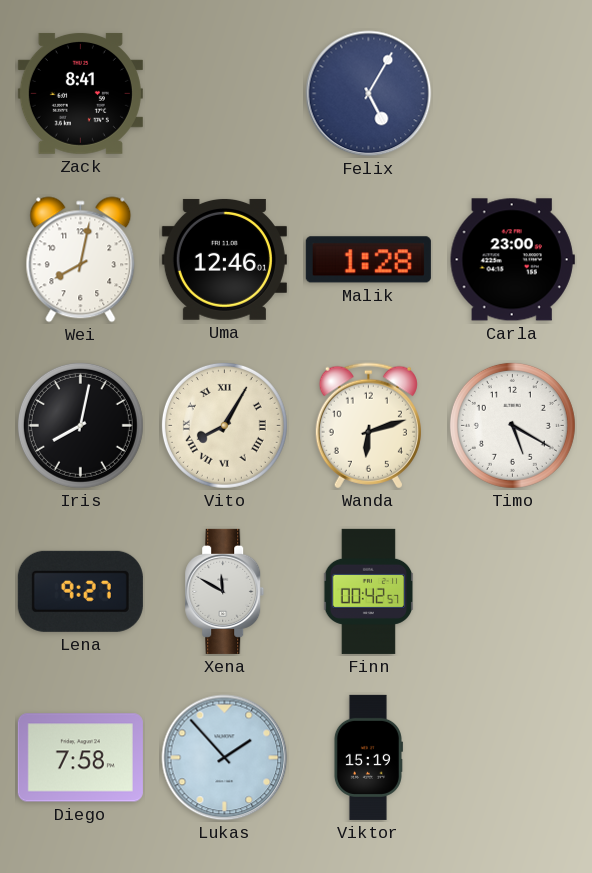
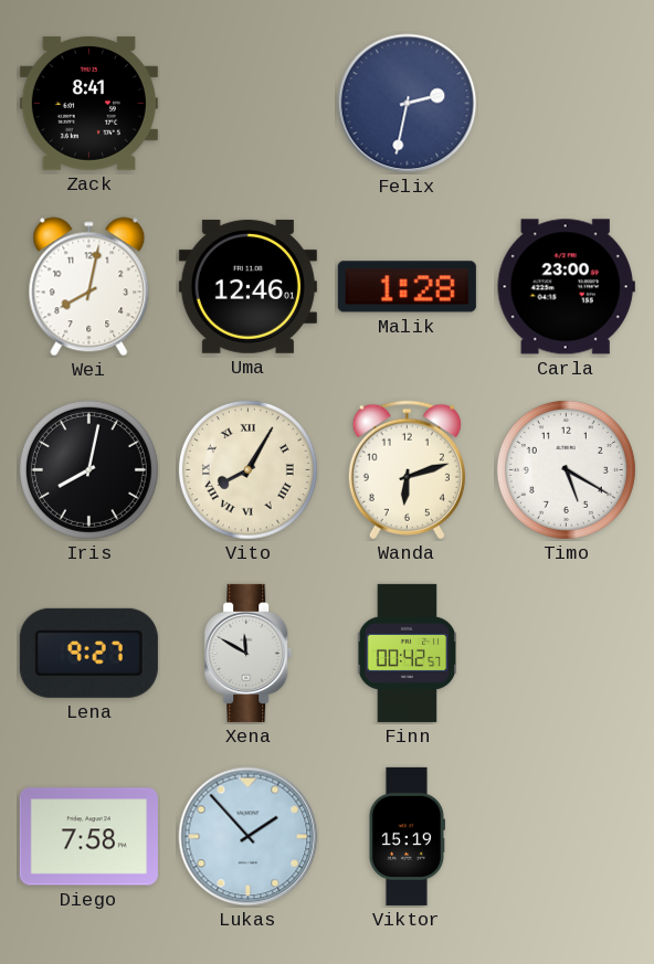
Felix: 5:05 -> 2:32 (408, 104)
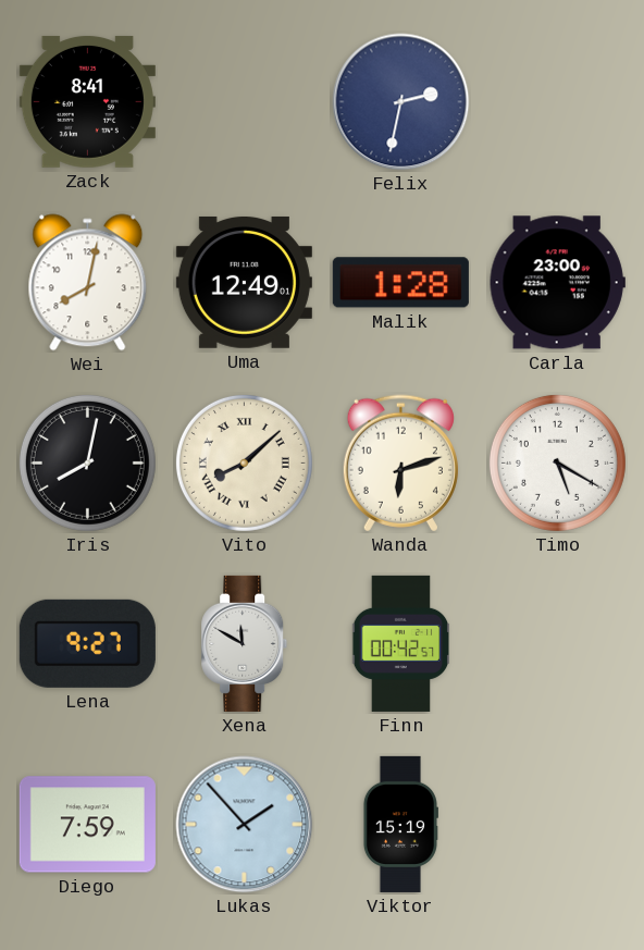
Uma: 12:46 -> 12:49 (244, 282)
Vito: 8:05 -> 8:08 (244, 462)
Diego: 7:58 -> 7:59 (87, 825)
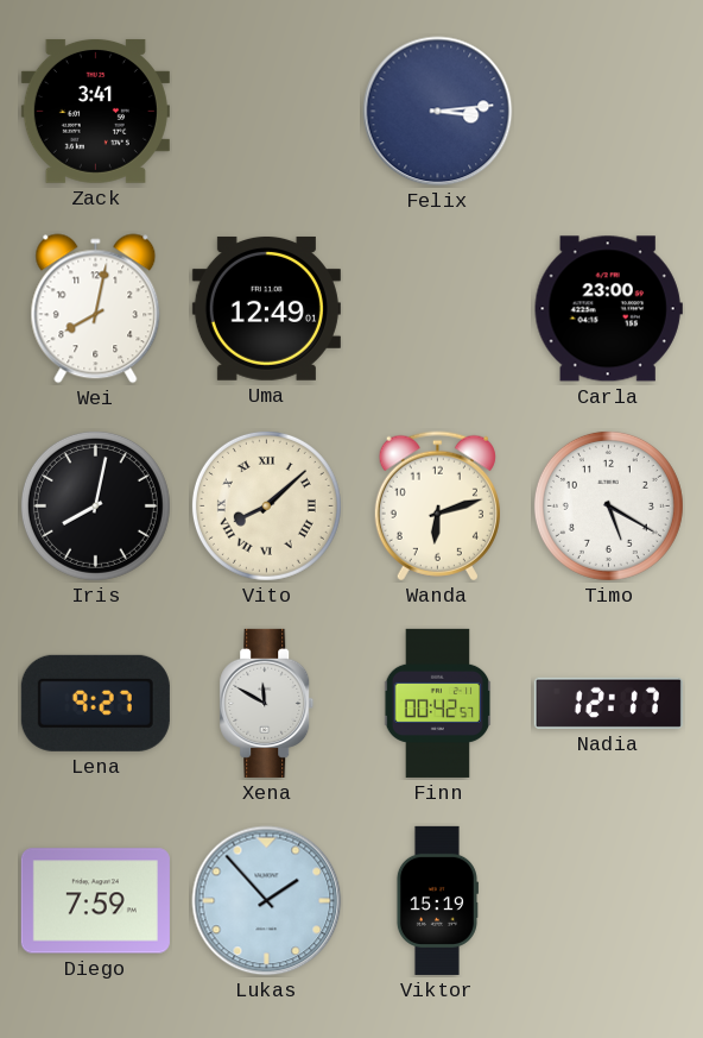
Zack: 8:41 -> 3:41 (95, 111)
Felix: 2:32 -> 3:14 (438, 112)
Malik: 1:28 -> none (400, 283)
Nadia: none -> 12:17 (608, 703)
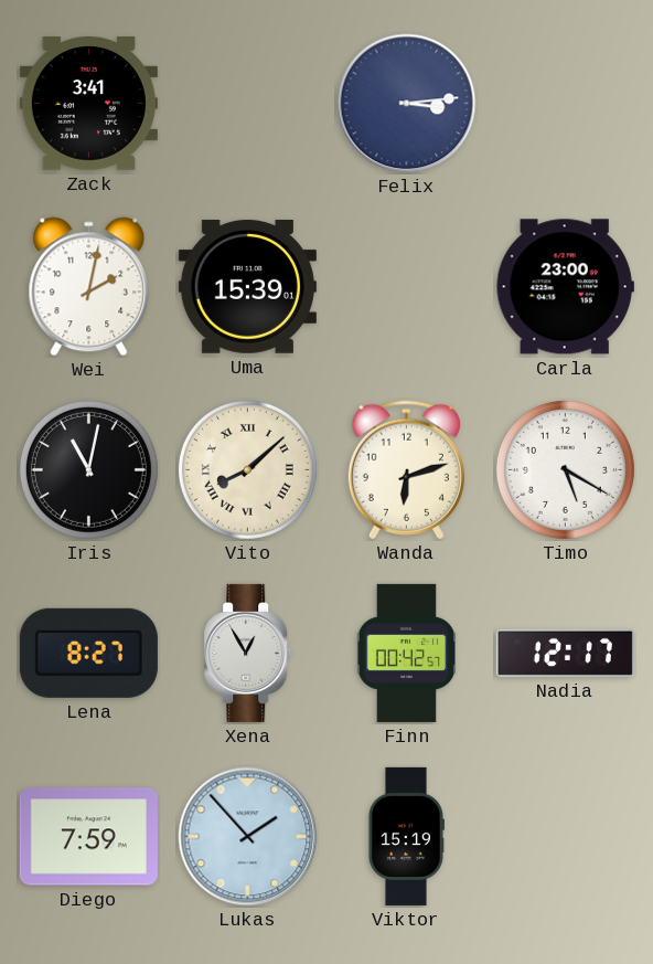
Wei: 8:02 -> 2:02 (89, 287)
Uma: 12:49 -> 15:39 (247, 286)
Iris: 8:02 -> 11:02 (88, 469)
Lena: 9:27 -> 8:27 (88, 653)
Xena: 11:50 -> 12:55 (248, 653)
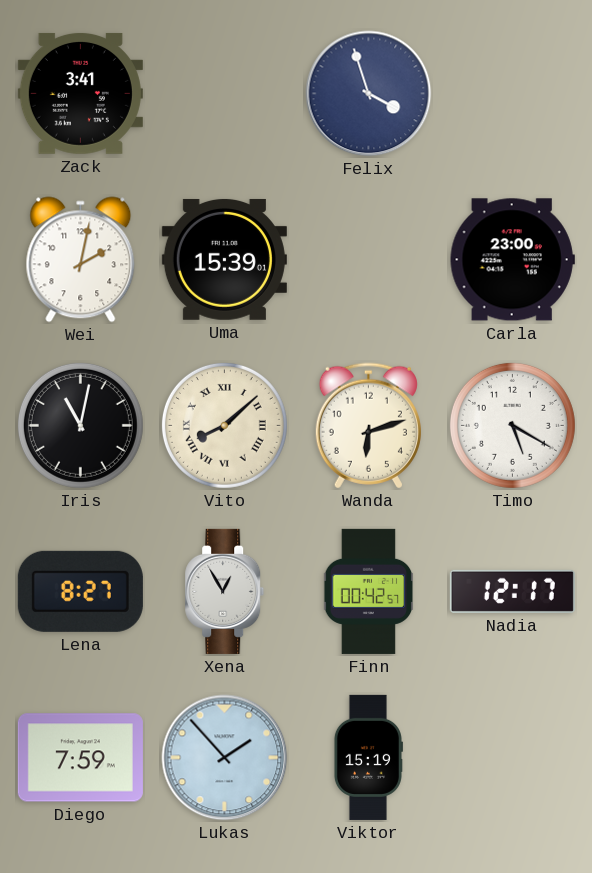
Felix: 3:14 -> 3:57 (369, 94)
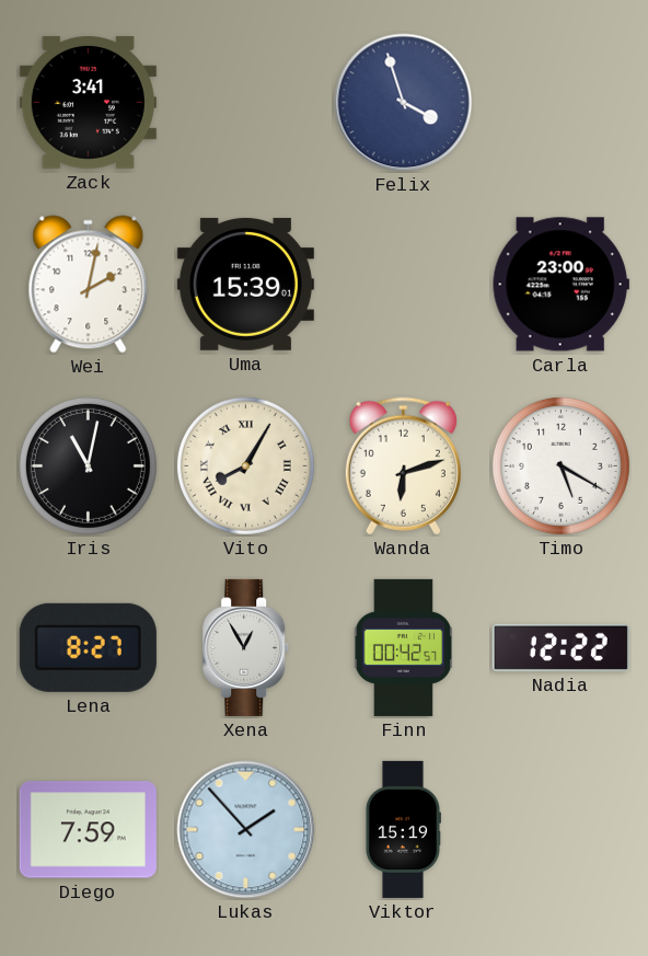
Vito: 8:08 -> 8:05 (245, 465)
Nadia: 12:17 -> 12:22 (560, 647)
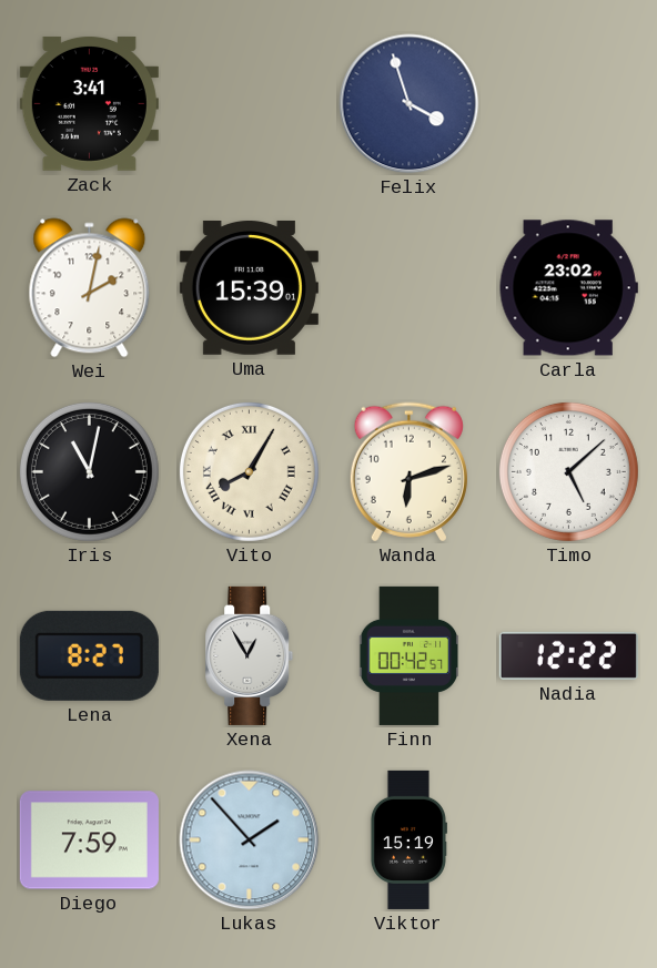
Carla: 23:00 -> 23:02 (568, 288)
Timo: 5:20 -> 5:08 (568, 471)
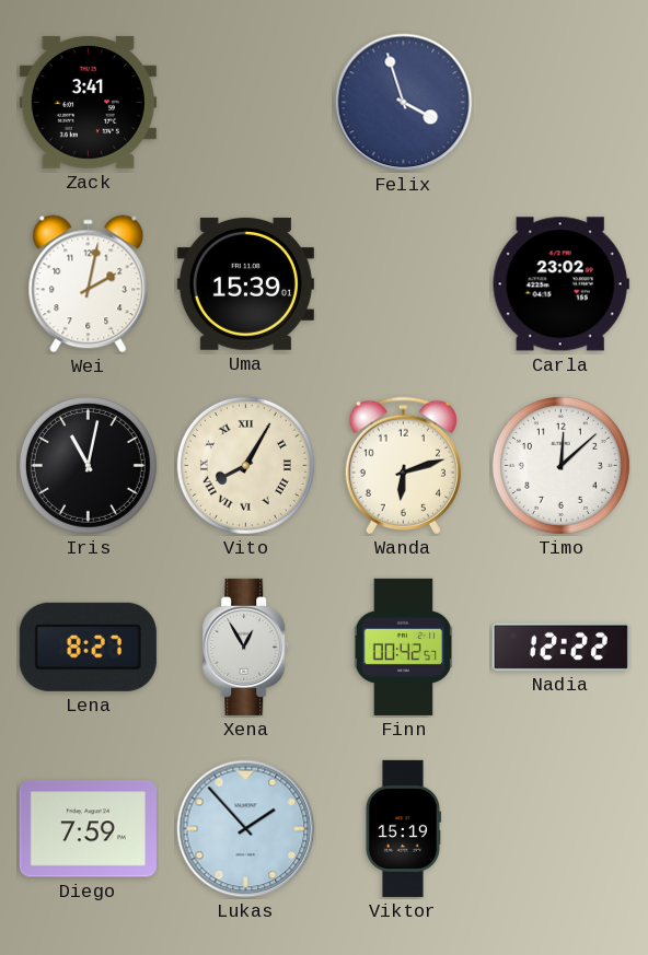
Timo: 5:08 -> 12:08 (560, 465)
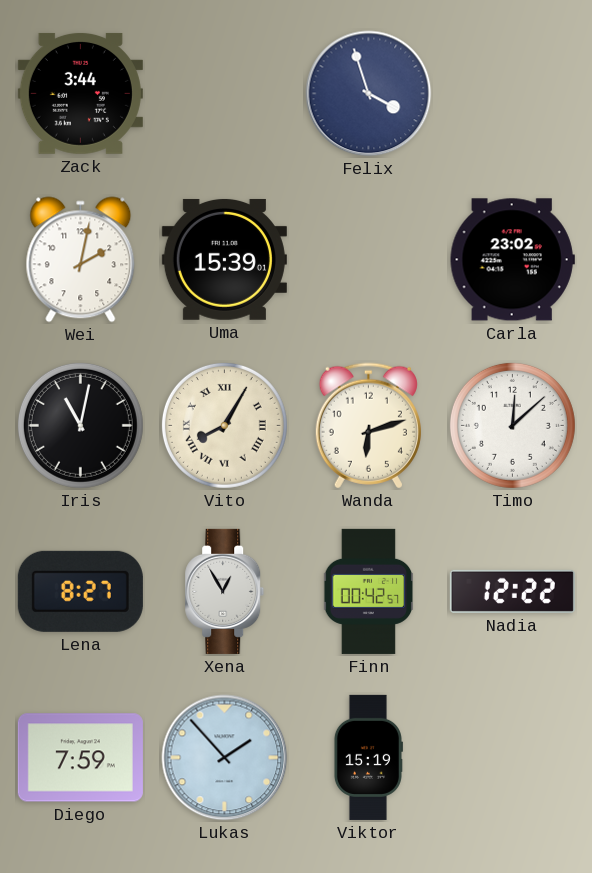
Zack: 3:41 -> 3:44 (80, 93)
